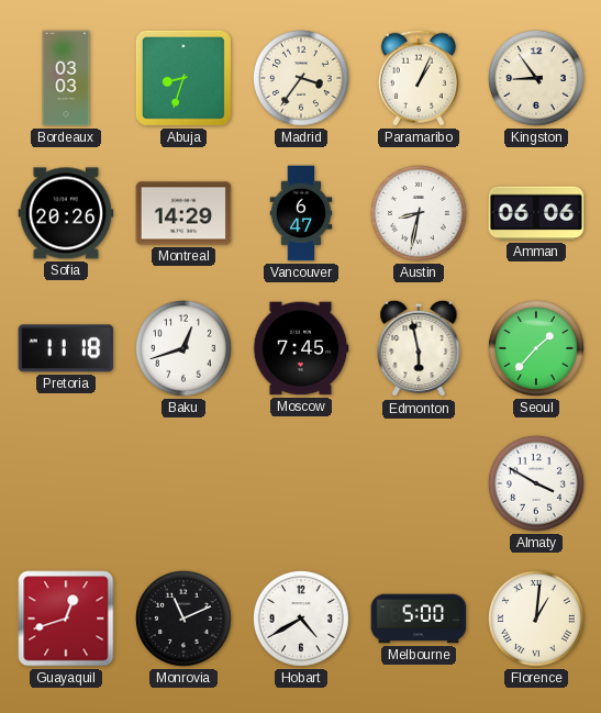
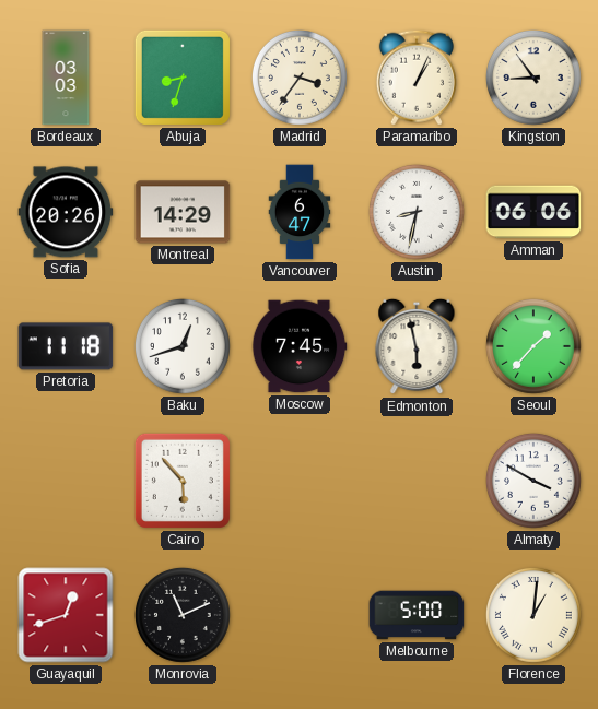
Cairo: none -> 5:53 (183, 481)
Hobart: 4:40 -> none (301, 619)
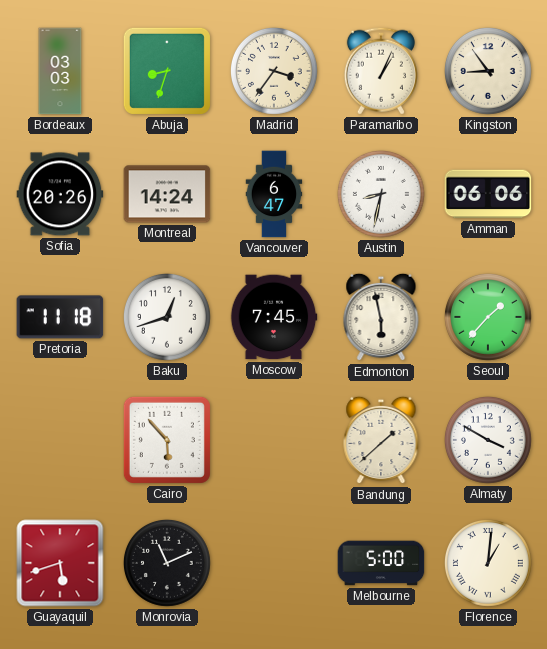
Montreal: 14:29 -> 14:24 (167, 194)
Bandung: none -> 1:38 (381, 440)
Guayaquil: 12:42 -> 5:42 (60, 563)
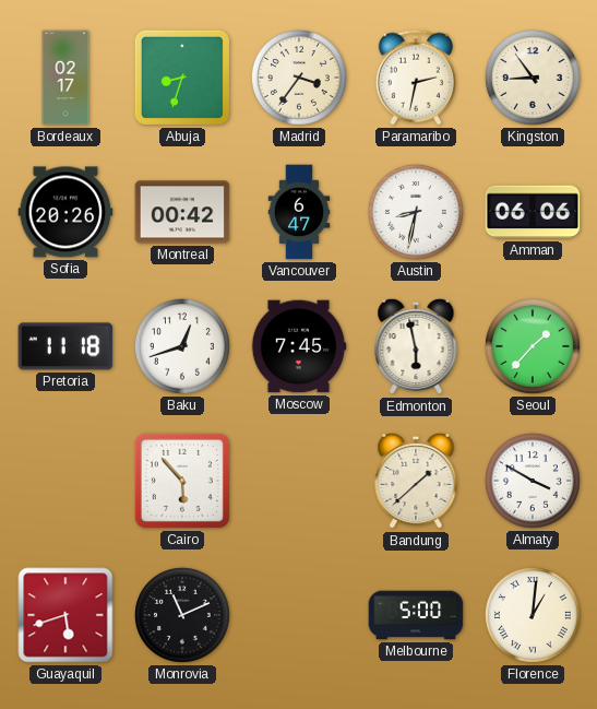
Bordeaux: 03:03 -> 02:17 (65, 78)
Paramaribo: 1:04 -> 2:32 (416, 78)
Montreal: 14:24 -> 00:42 (182, 212)
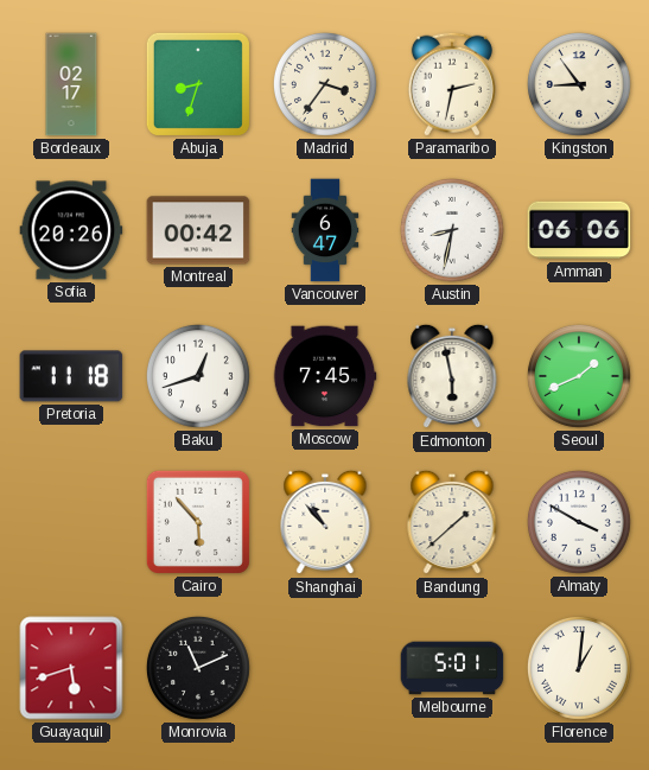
Seoul: 1:37 -> 1:41 (579, 376)
Shanghai: none -> 10:53 (325, 522)
Melbourne: 5:00 -> 5:01 (452, 668)
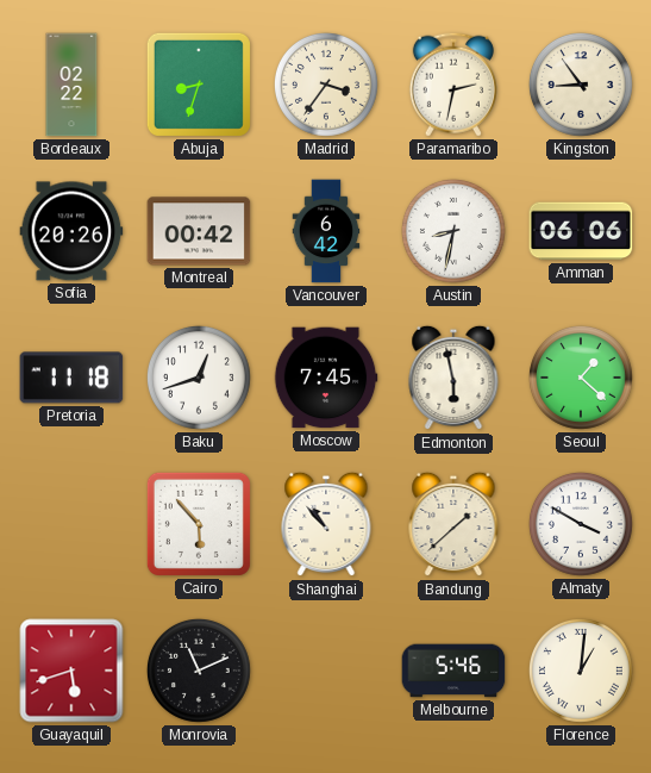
Bordeaux: 02:17 -> 02:22 (71, 85)
Vancouver: 6:47 -> 6:42 (326, 231)
Seoul: 1:41 -> 1:22 (581, 378)
Melbourne: 5:01 -> 5:46 (453, 671)
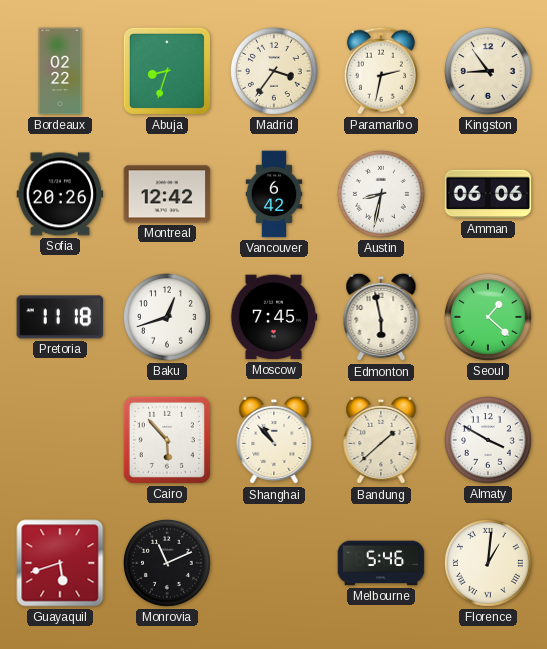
Montreal: 00:42 -> 12:42 (167, 194)
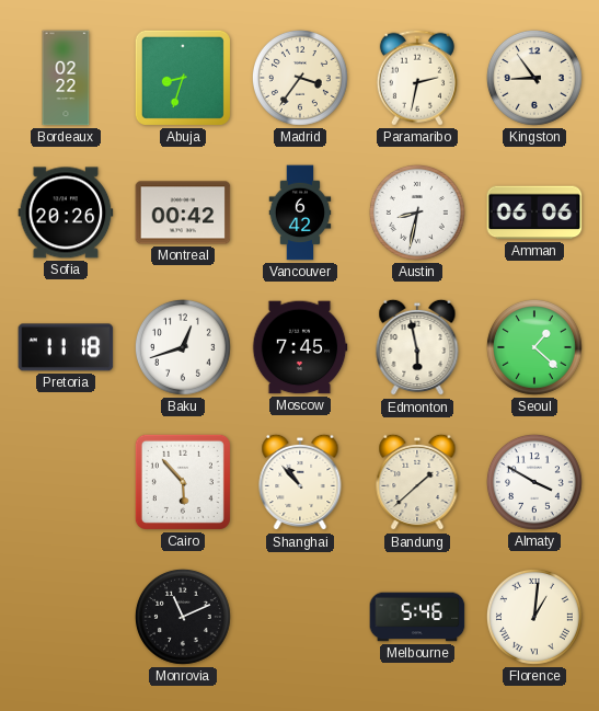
Montreal: 12:42 -> 00:42 (183, 213)
Guayaquil: 5:42 -> none (60, 563)
